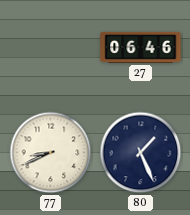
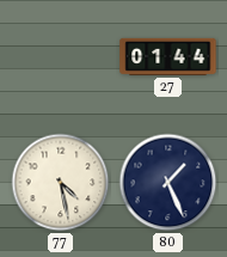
27: 06:46 -> 01:44 (168, 56)
77: 8:41 -> 4:28 (61, 183)
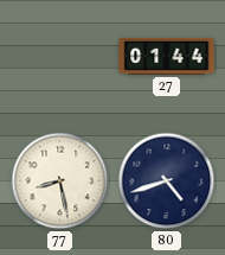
77: 4:28 -> 8:28 (60, 181)
80: 1:26 -> 4:42 (167, 181)
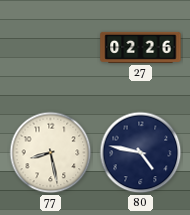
27: 01:44 -> 02:26 (141, 47)
80: 4:42 -> 4:47 (141, 153)
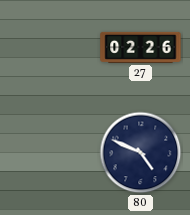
77: 8:28 -> none (51, 153)
80: 4:47 -> 4:49 (141, 153)
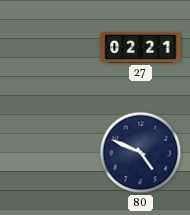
27: 02:26 -> 02:21 (141, 47)
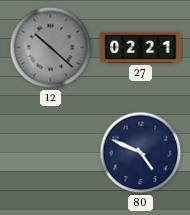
12: none -> 10:22 (51, 48)
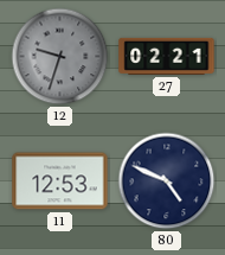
12: 10:22 -> 9:33 (60, 57)
11: none -> 12:53 (60, 181)
